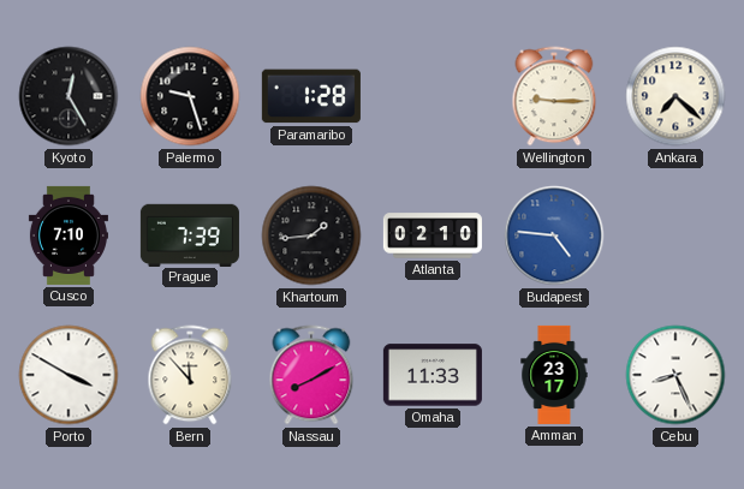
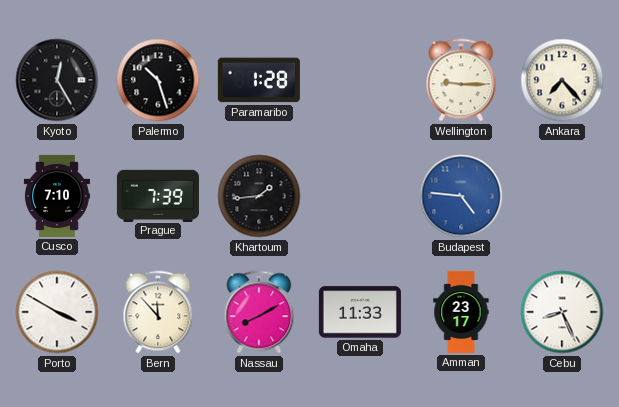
Palermo: 9:27 -> 10:27 (158, 80)
Ankara: 7:22 -> 7:23 (562, 80)
Atlanta: 02:10 -> none (433, 235)
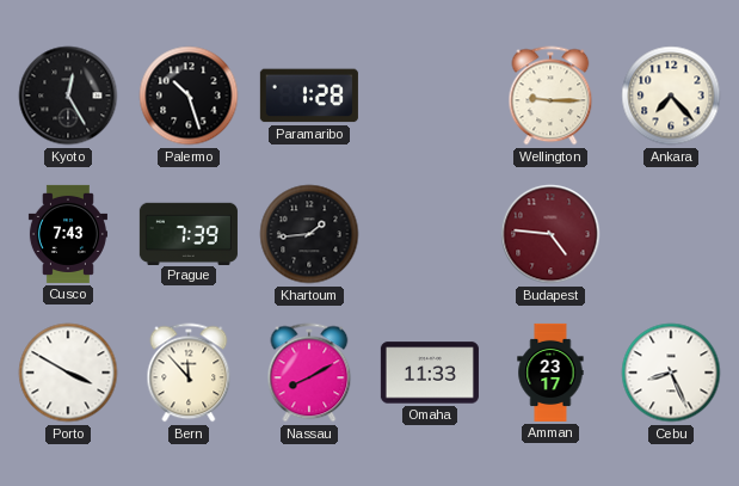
Cusco: 7:10 -> 7:43 (68, 234)
Budapest dial: blue -> burgundy (550, 234)
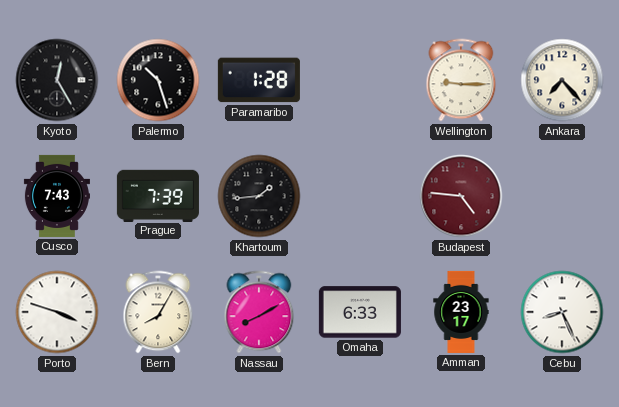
Porto: 3:50 -> 3:48 (57, 312)
Bern: 11:53 -> 8:05 (158, 312)
Omaha: 11:33 -> 6:33 (360, 312)
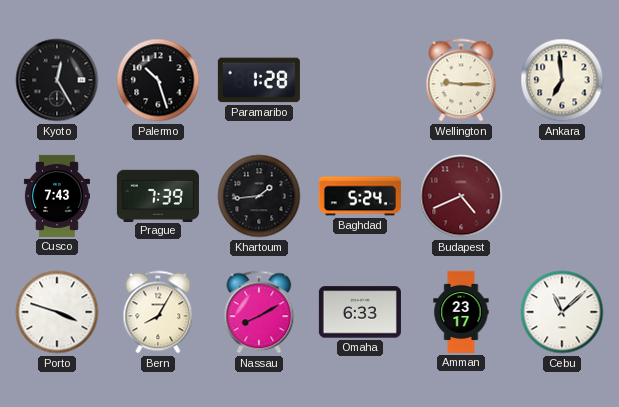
Ankara: 7:23 -> 6:59 (562, 80)
Baghdad: none -> 5:24 (360, 196)
Budapest: 4:46 -> 4:41 (461, 196)
Cebu: 8:26 -> 11:08 (562, 312)
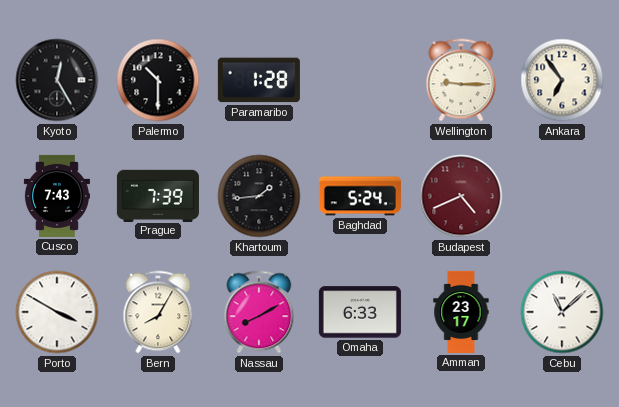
Palermo: 10:27 -> 10:30 (158, 80)
Ankara: 6:59 -> 6:54 (562, 80)
Porto: 3:48 -> 3:50 (57, 312)
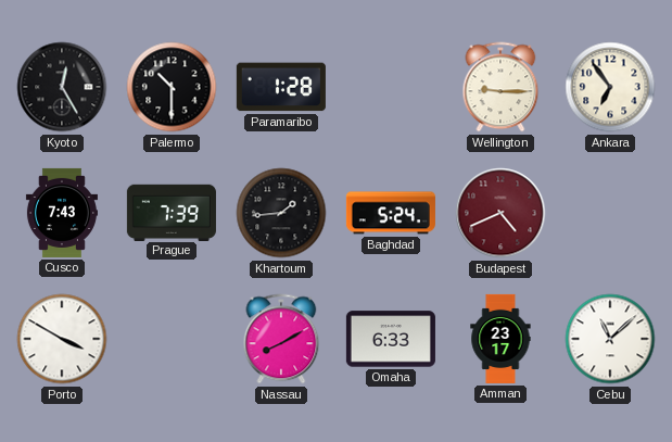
Bern: 8:05 -> none (158, 312)
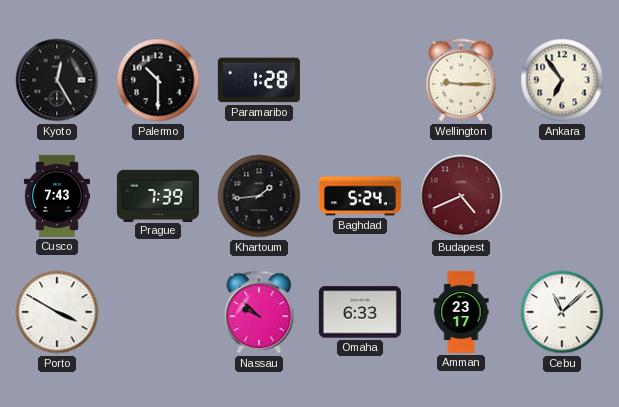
Nassau: 8:10 -> 9:52 (259, 312)
